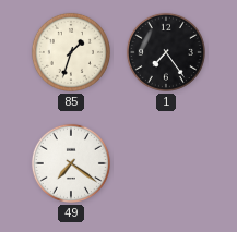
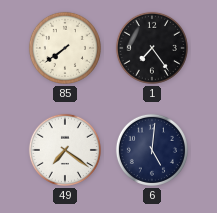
85: 1:33 -> 7:39 (65, 48)
6: none -> 5:01 (152, 150)
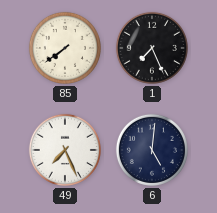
1: 7:24 -> 7:26 (152, 48)
49: 7:21 -> 7:26 (65, 150)
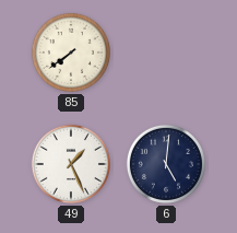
1: 7:26 -> none (152, 48)
49: 7:26 -> 1:26 (71, 164)
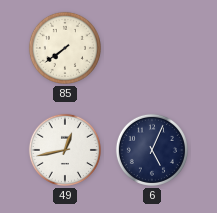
49: 1:26 -> 12:43 (65, 150)
6: 5:01 -> 5:04 (152, 150)
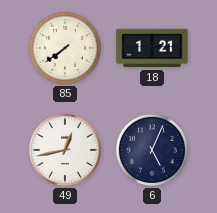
18: none -> 1:21 (152, 48)
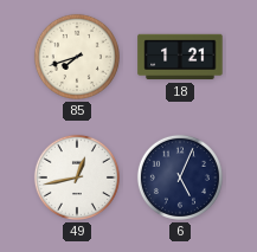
85: 7:39 -> 7:42 (77, 57)
